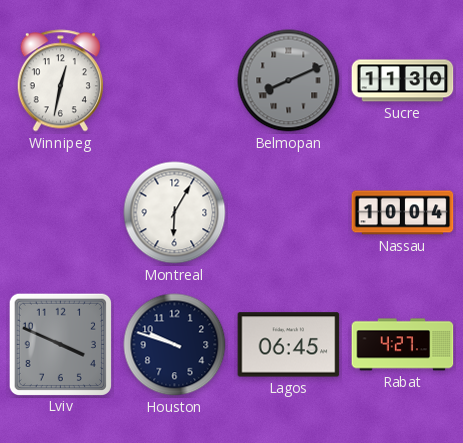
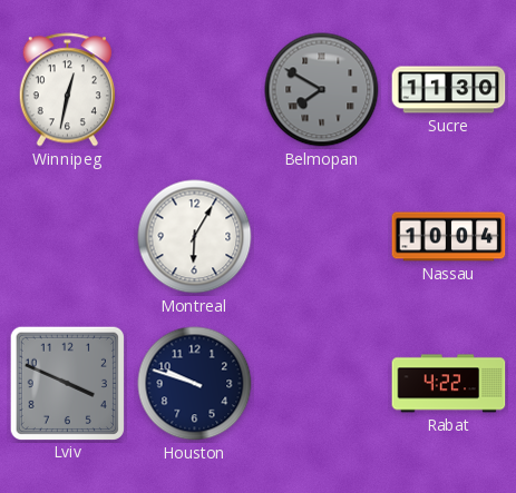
Belmopan: 8:11 -> 7:50 (322, 90)
Lagos: 06:45 -> none (289, 345)
Rabat: 4:27 -> 4:22 (449, 384)
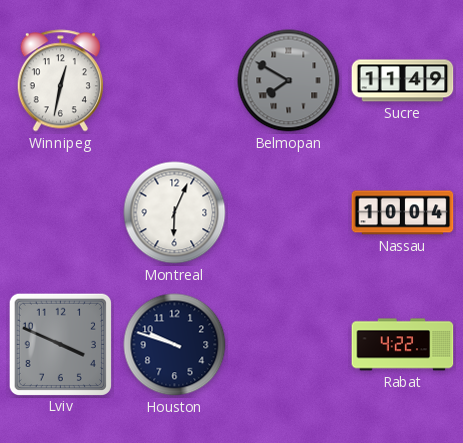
Sucre: 11:30 -> 11:49 (403, 81)
Montreal: 6:05 -> 6:04 (175, 213)
